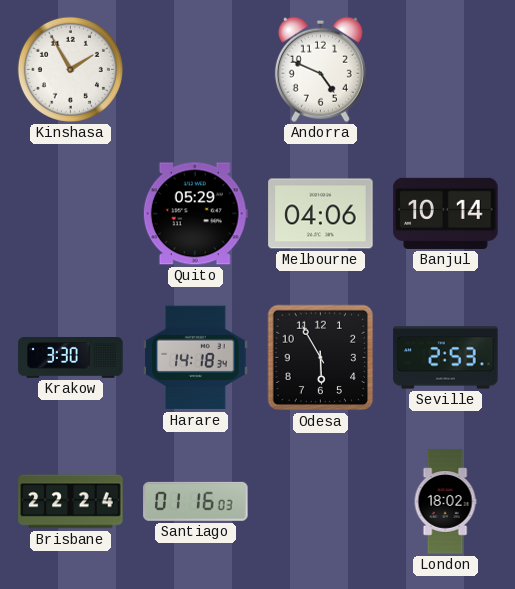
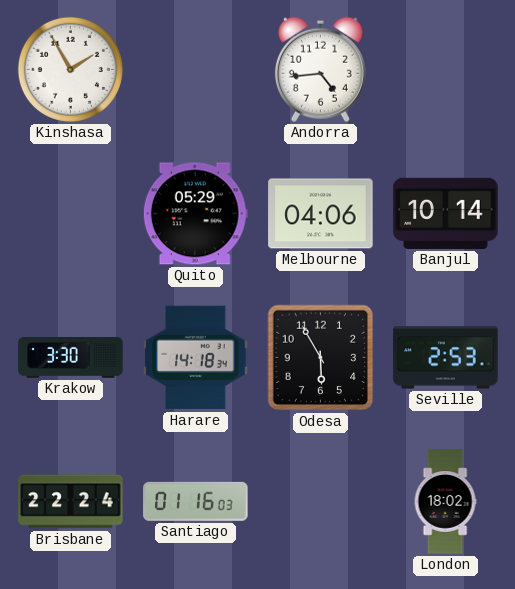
Andorra: 4:49 -> 4:44 (320, 69)
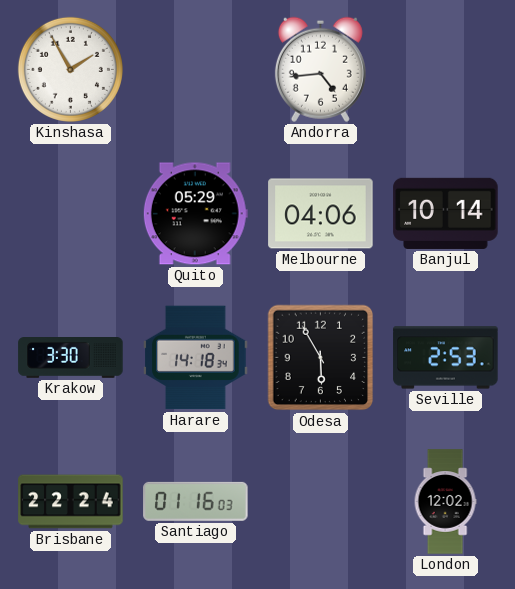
London: 18:02 -> 12:02 (445, 502)
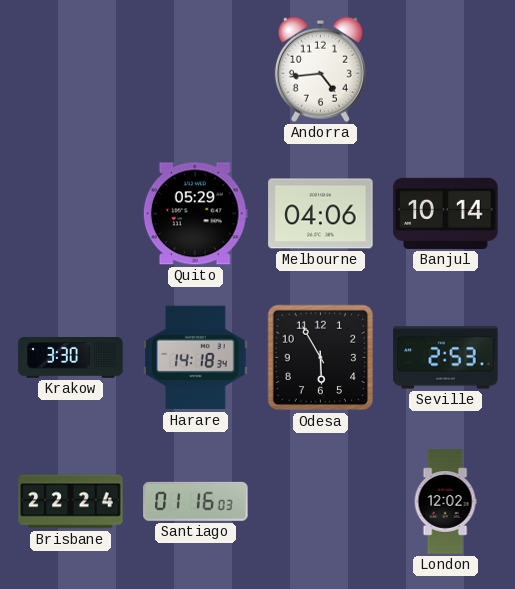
Kinshasa: 1:55 -> none (70, 69)
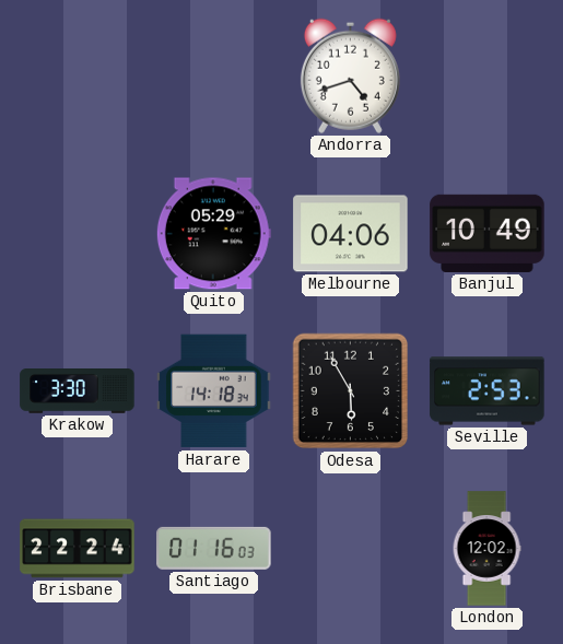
Andorra: 4:44 -> 4:42 (350, 75)
Banjul: 10:14 -> 10:49 (488, 233)
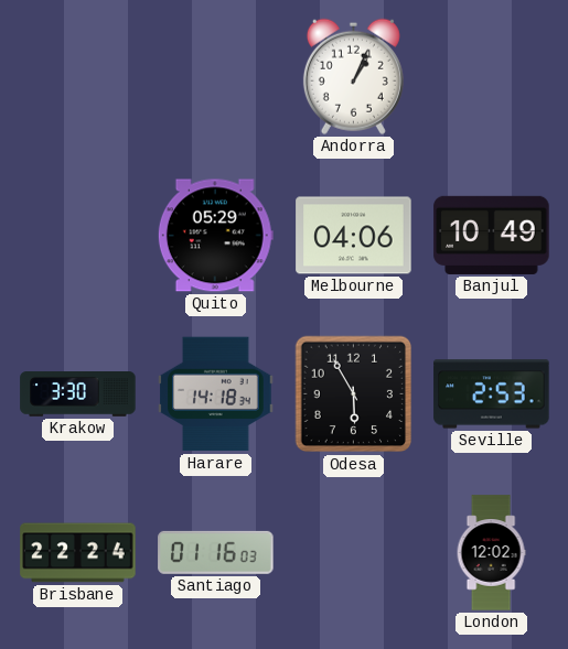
Andorra: 4:42 -> 1:04 (353, 76)
